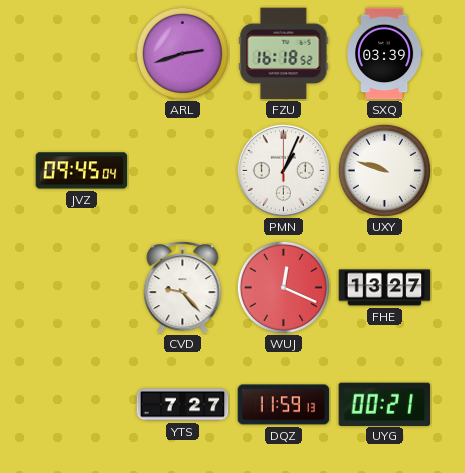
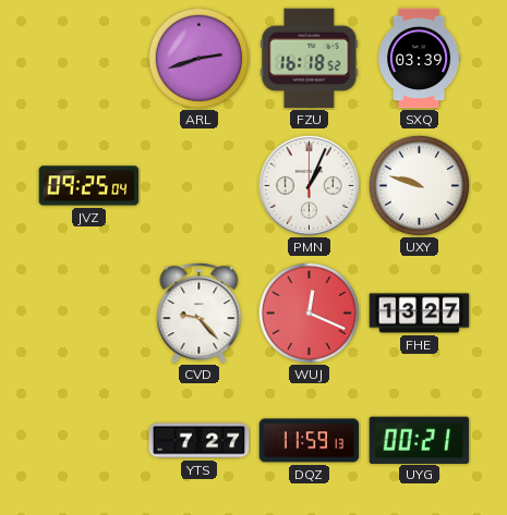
JVZ: 09:45 -> 09:25 (89, 186)
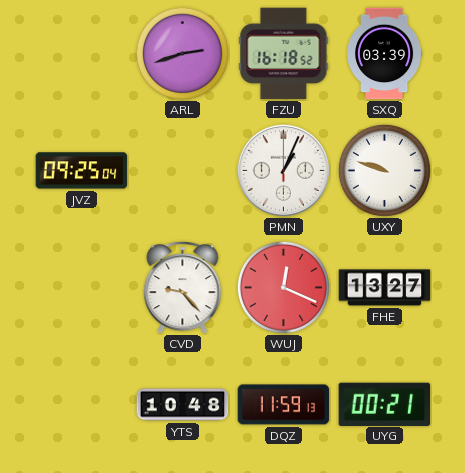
YTS: 7:27 -> 10:48 (183, 405)
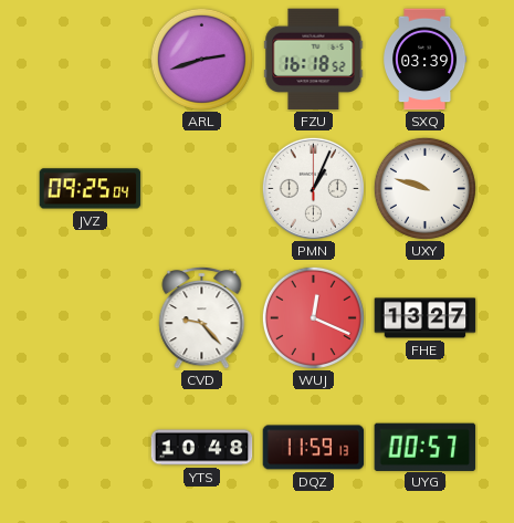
UYG: 00:21 -> 00:57 (426, 447)
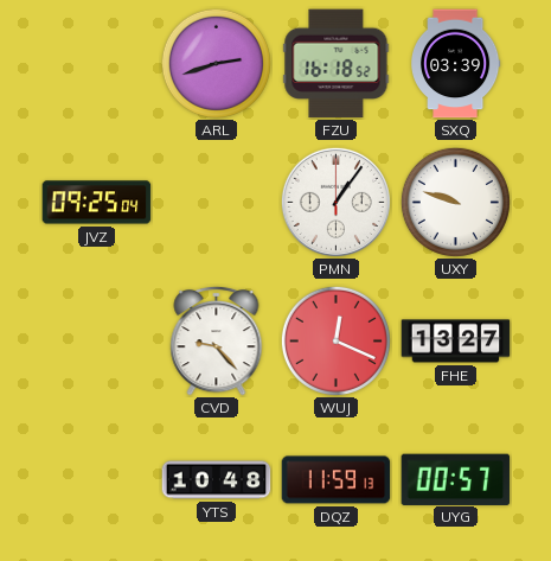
PMN: 1:04 -> 1:06 (335, 202)
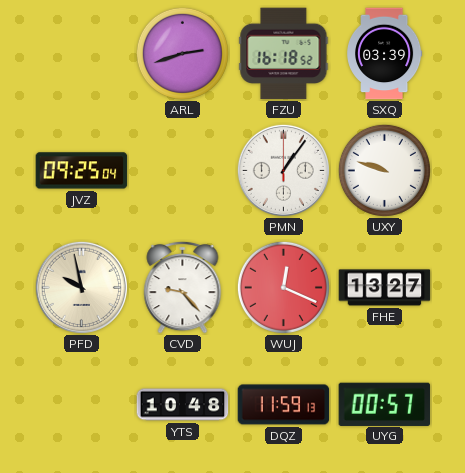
PFD: none -> 9:58 (81, 287)
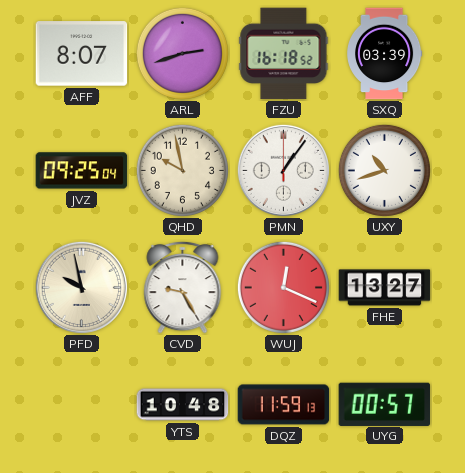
AFF: none -> 8:07 (82, 54)
QHD: none -> 9:58 (182, 170)
UXY: 9:48 -> 10:42 (384, 170)
CVD: 9:23 -> 9:25 (183, 287)
